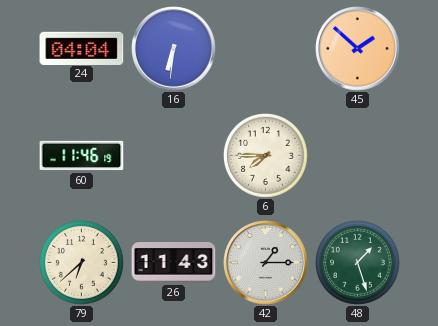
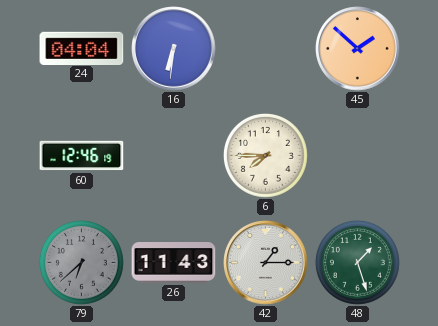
60: 11:46 -> 12:46 (82, 156)
79 dial: cream -> grey (82, 263)
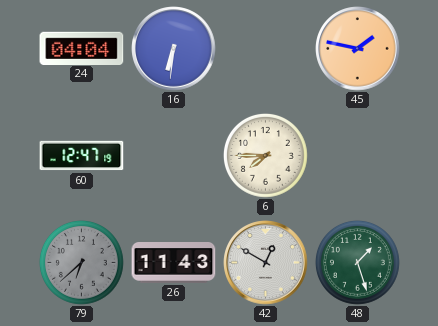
45: 1:52 -> 1:47 (358, 49)
60: 12:46 -> 12:47 (82, 156)
42: 1:15 -> 12:50 (266, 263)
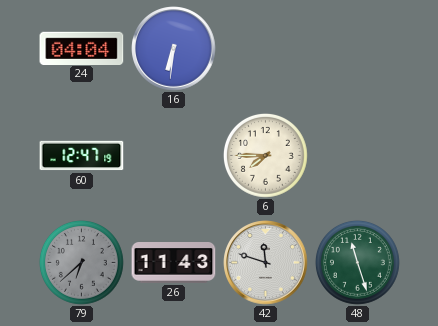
45: 1:47 -> none (358, 49)
42: 12:50 -> 11:48 (266, 263)
48: 1:27 -> 11:27 (358, 263)
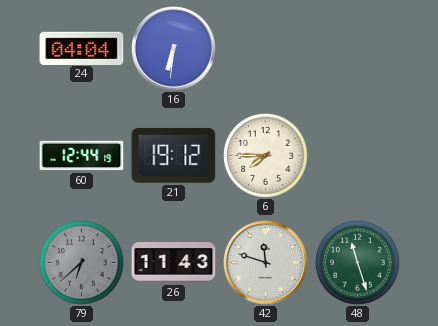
60: 12:47 -> 12:44 (82, 156)
21: none -> 19:12 (174, 155)
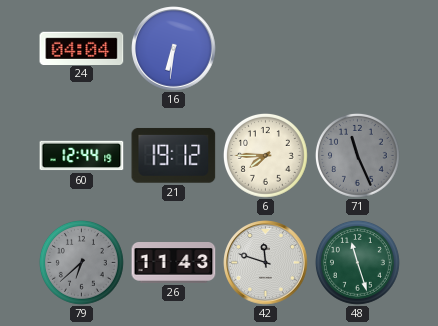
71: none -> 11:26 (358, 156)
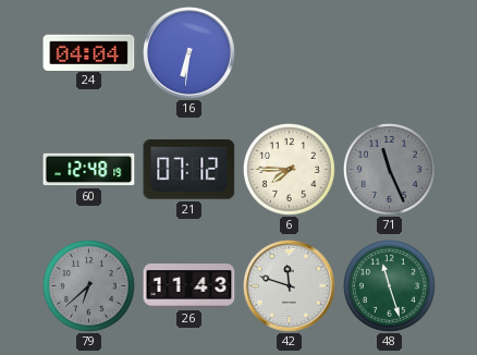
60: 12:44 -> 12:48 (89, 170)
21: 19:12 -> 07:12 (189, 169)
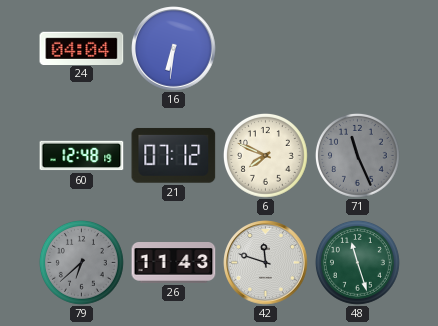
6: 7:45 -> 7:49 (266, 156)
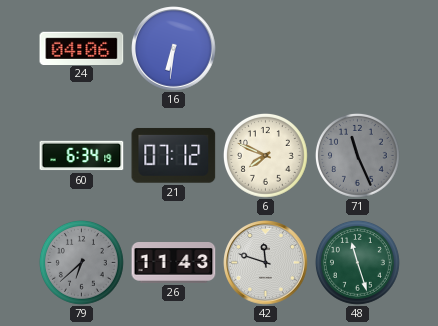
24: 04:04 -> 04:06 (82, 48)
60: 12:48 -> 6:34 (82, 156)
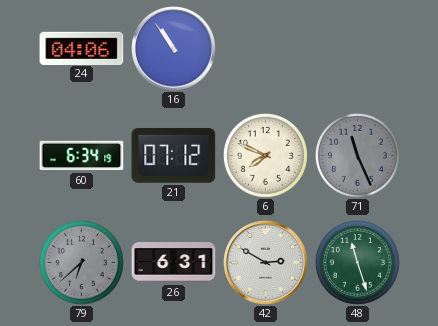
16: 6:31 -> 10:54 (174, 49)
26: 11:43 -> 6:31 (174, 263)
42: 11:48 -> 2:50 (266, 263)
